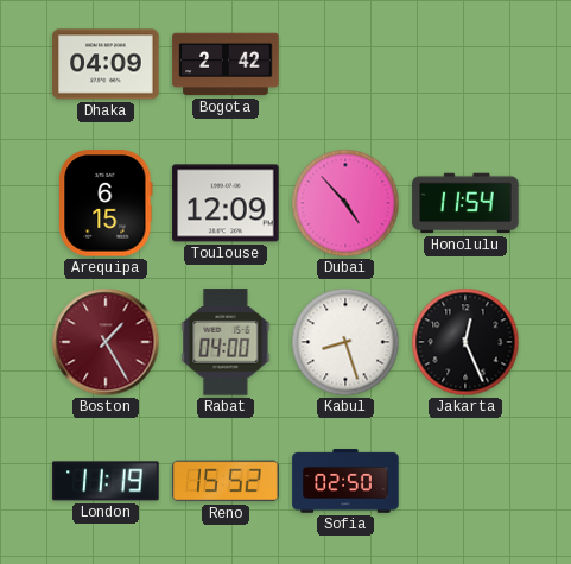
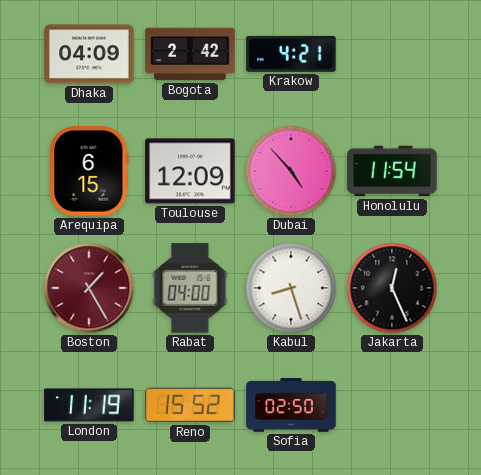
Krakow: none -> 4:21 (291, 54)
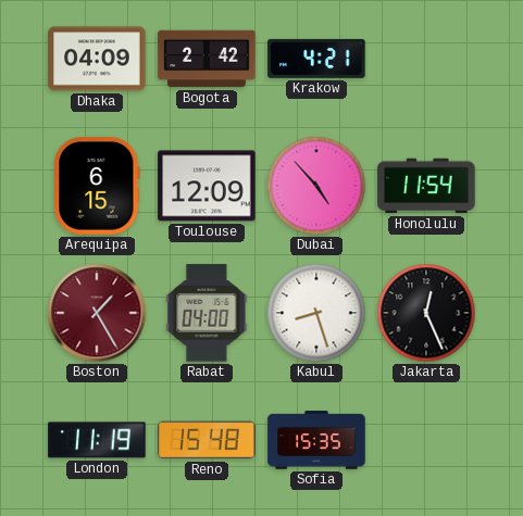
Reno: 15:52 -> 15:48 (207, 440)
Sofia: 02:50 -> 15:35 (316, 440)
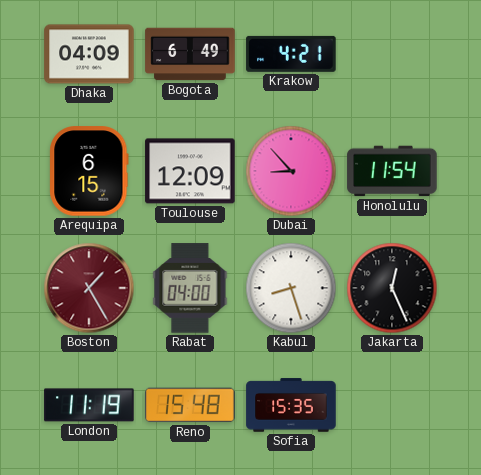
Bogota: 2:42 -> 6:49 (190, 54)
Dubai: 4:53 -> 8:53 (291, 171)
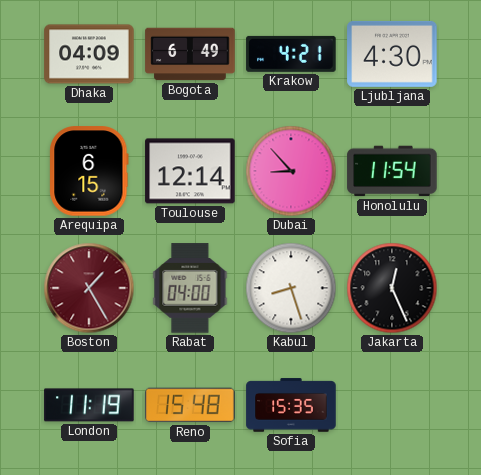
Ljubljana: none -> 4:30 (392, 54)
Toulouse: 12:09 -> 12:14 (190, 171)
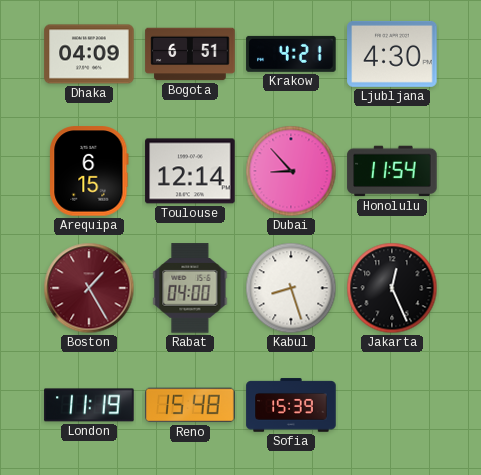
Bogota: 6:49 -> 6:51 (190, 54)
Sofia: 15:35 -> 15:39 (291, 405)
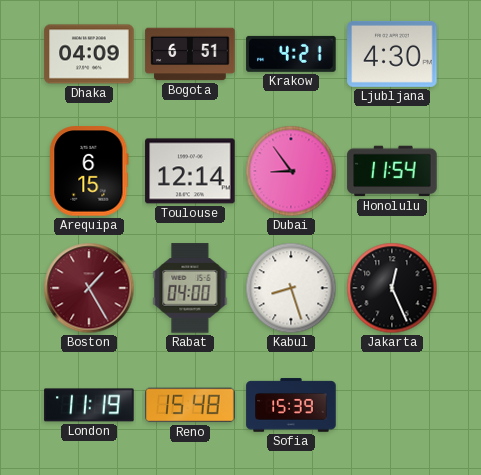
Dubai: 8:53 -> 8:54 (291, 171)
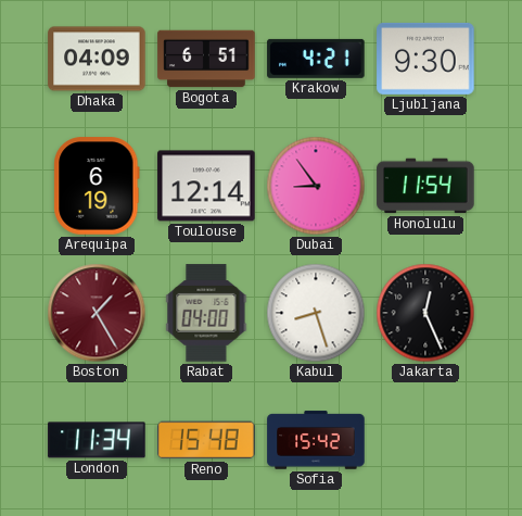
Ljubljana: 4:30 -> 9:30 (425, 59)
Arequipa: 6:15 -> 6:19 (97, 186)
London: 11:19 -> 11:34 (97, 440)
Sofia: 15:39 -> 15:42 (316, 440)
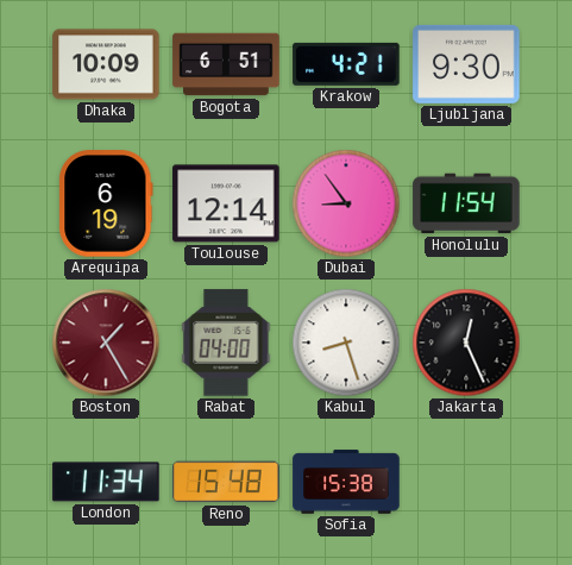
Dhaka: 04:09 -> 10:09 (106, 64)
Sofia: 15:42 -> 15:38 (346, 482)
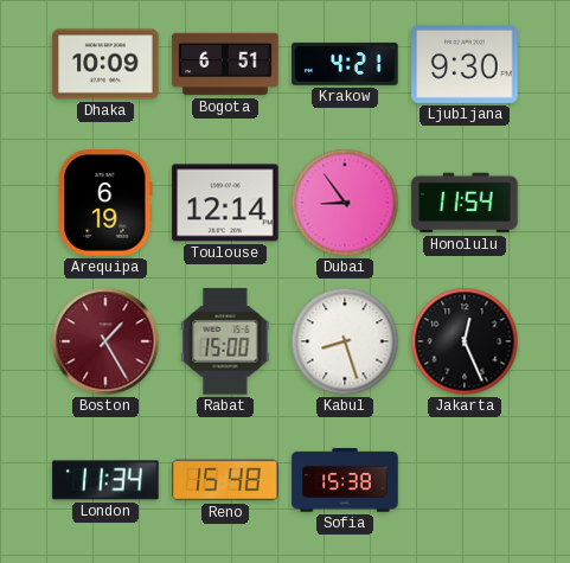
Rabat: 04:00 -> 15:00 (225, 341)
